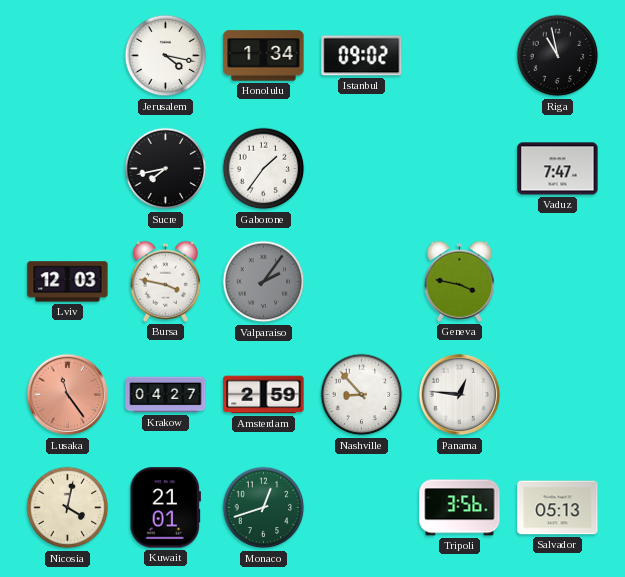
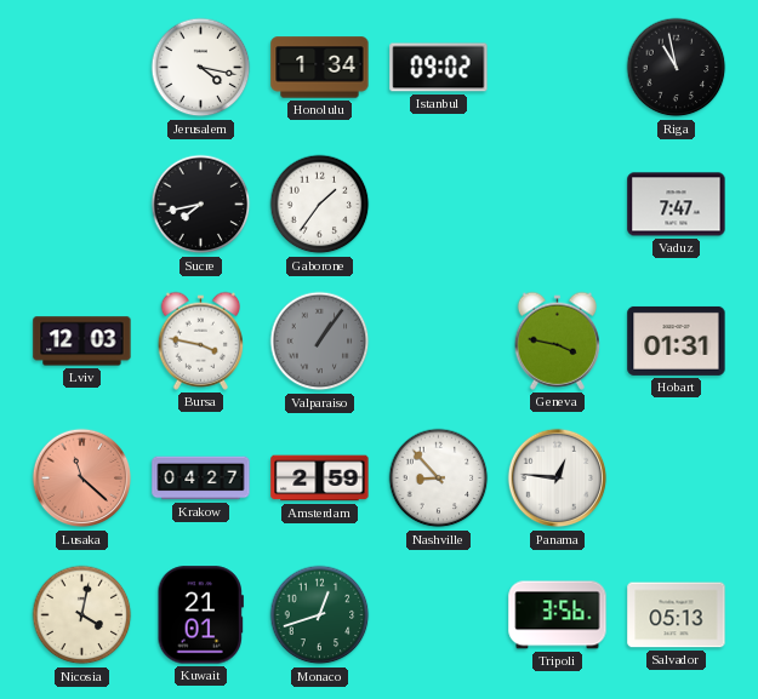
Valparaiso: 2:06 -> 1:06 (320, 342)
Hobart: none -> 01:31 (677, 340)
Lusaka: 11:24 -> 11:22 (82, 479)
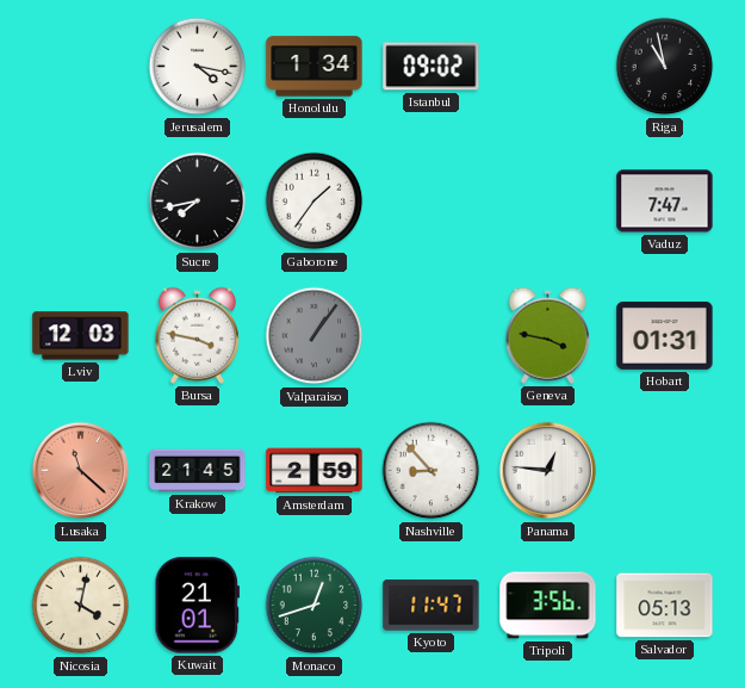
Krakow: 04:27 -> 21:45 (198, 471)
Kyoto: none -> 11:47 (432, 606)
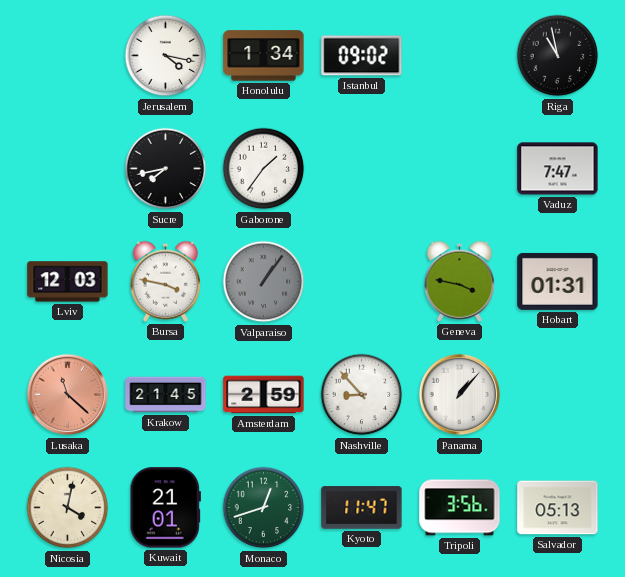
Panama: 12:46 -> 1:07 (460, 395)
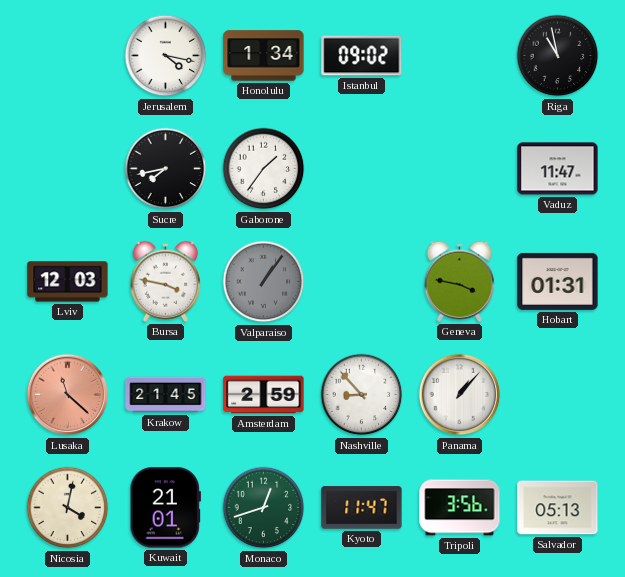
Vaduz: 7:47 -> 11:47 (558, 169)
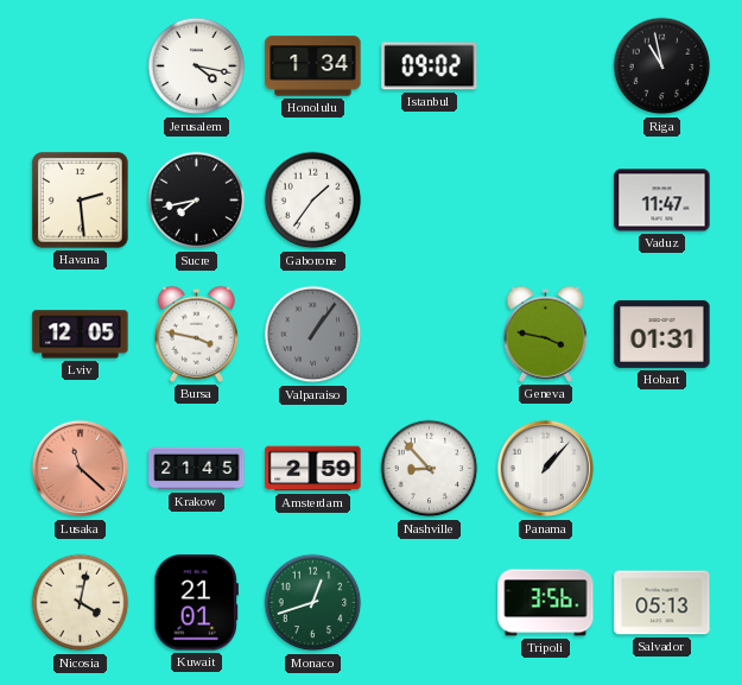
Havana: none -> 2:29 (81, 201)
Lviv: 12:03 -> 12:05 (81, 335)
Kyoto: 11:47 -> none (362, 508)
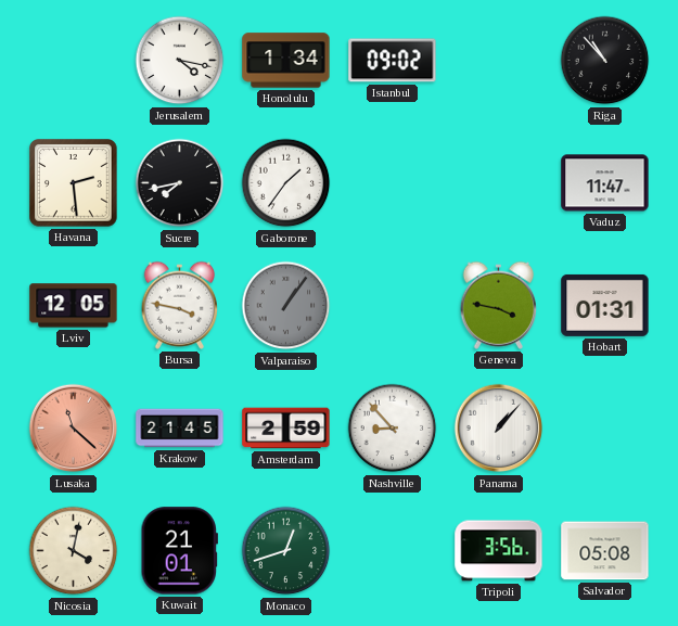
Riga: 10:58 -> 10:53 (605, 61)
Salvador: 05:13 -> 05:08 (605, 551)
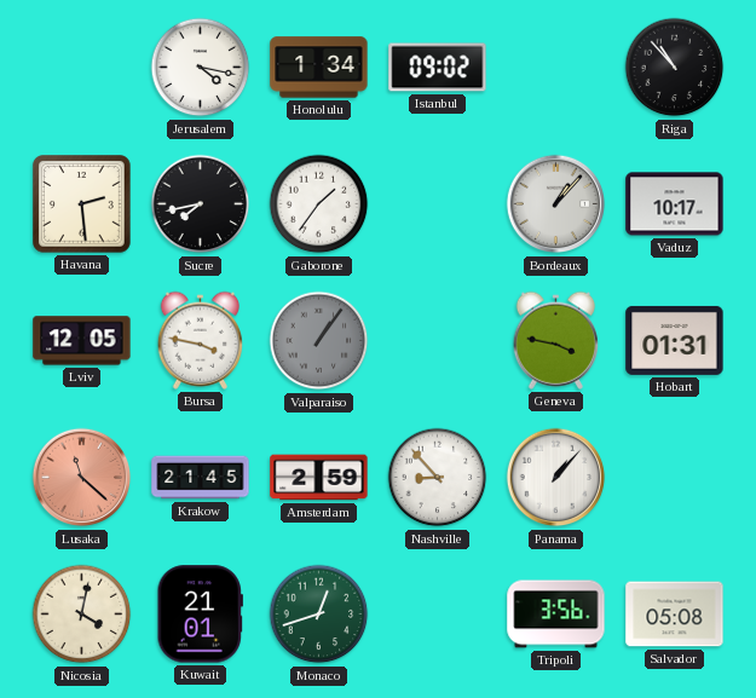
Bordeaux: none -> 1:07 (556, 204)
Vaduz: 11:47 -> 10:17 (675, 204)
